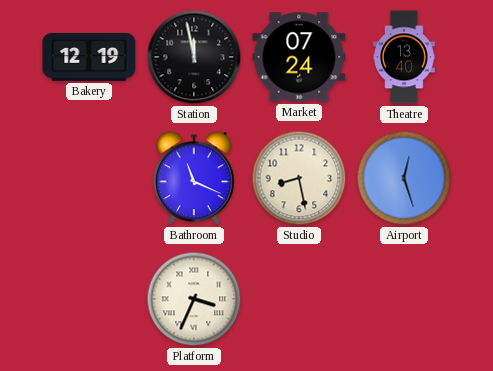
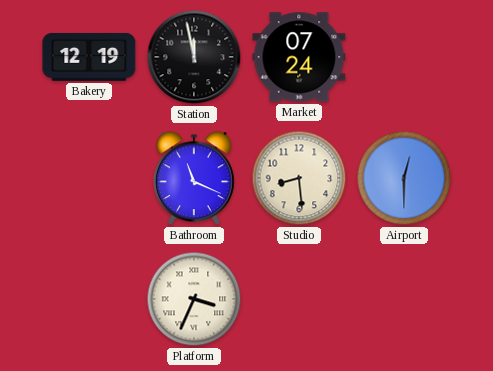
Theatre: 13:40 -> none (404, 57)
Studio: 8:28 -> 8:29 (299, 178)
Airport: 12:27 -> 12:30 (404, 178)
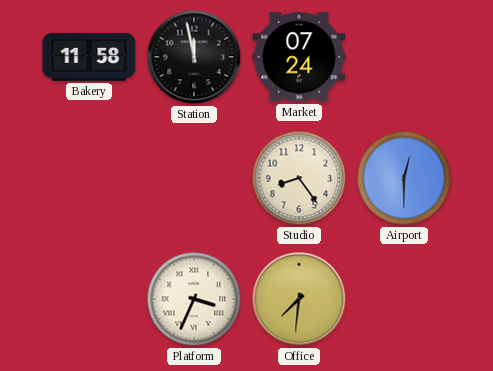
Bakery: 12:19 -> 11:58 (89, 57)
Bathroom: 11:19 -> none (195, 179)
Studio: 8:29 -> 8:24 (299, 178)
Office: none -> 7:31 (299, 299)
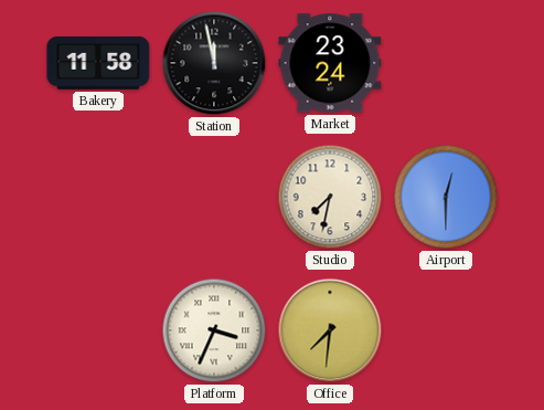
Market: 07:24 -> 23:24 (330, 63)
Studio: 8:24 -> 7:32 (330, 197)
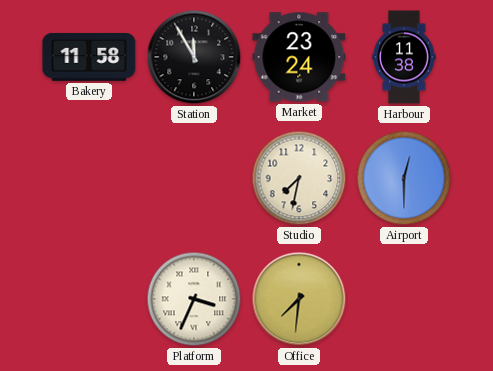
Station: 11:58 -> 11:55 (194, 57)
Harbour: none -> 11:38 (404, 57)
